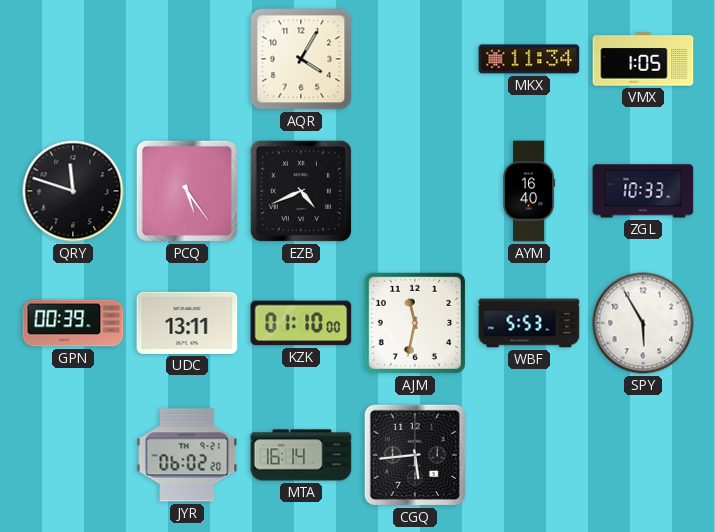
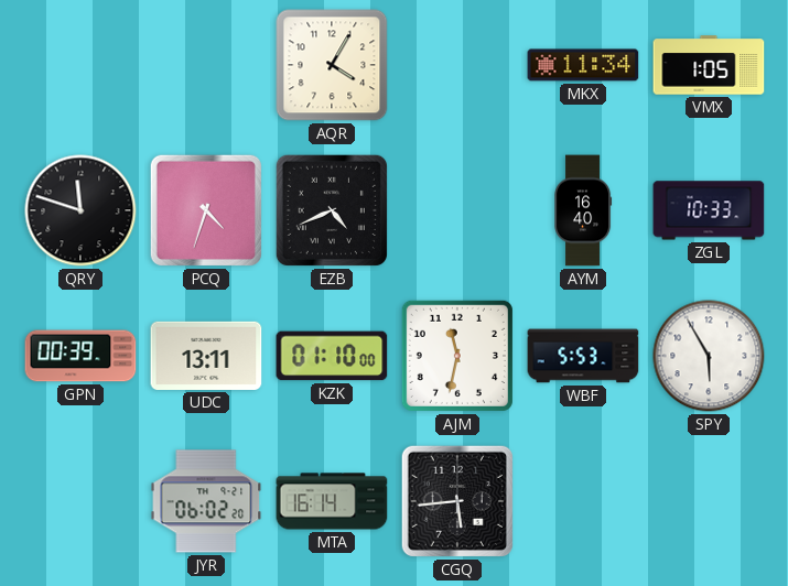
PCQ: 5:24 -> 4:33 (206, 210)
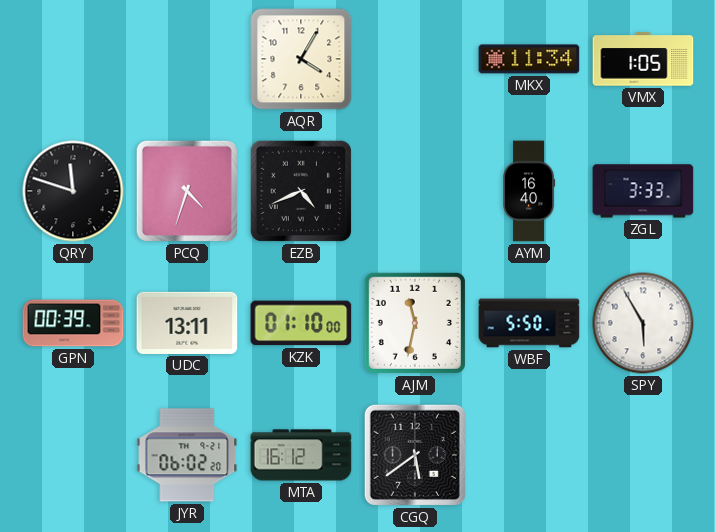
ZGL: 10:33 -> 3:33 (643, 191)
WBF: 5:53 -> 5:50 (529, 323)
MTA: 16:14 -> 16:12 (301, 455)
CGQ: 5:44 -> 5:39 (415, 455)
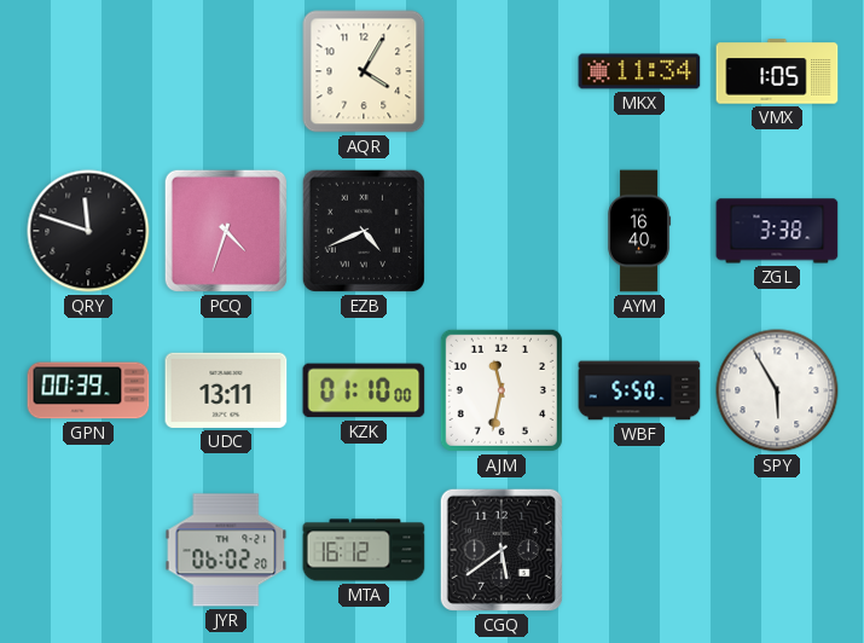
ZGL: 3:33 -> 3:38 (777, 231)
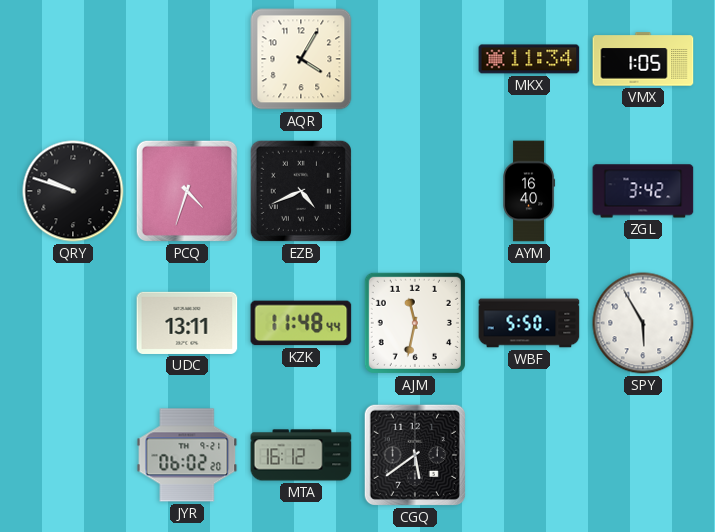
QRY: 11:48 -> 9:48 (73, 191)
ZGL: 3:38 -> 3:42 (643, 191)
GPN: 00:39 -> none (88, 390)
KZK: 01:10 -> 11:48 (301, 323)
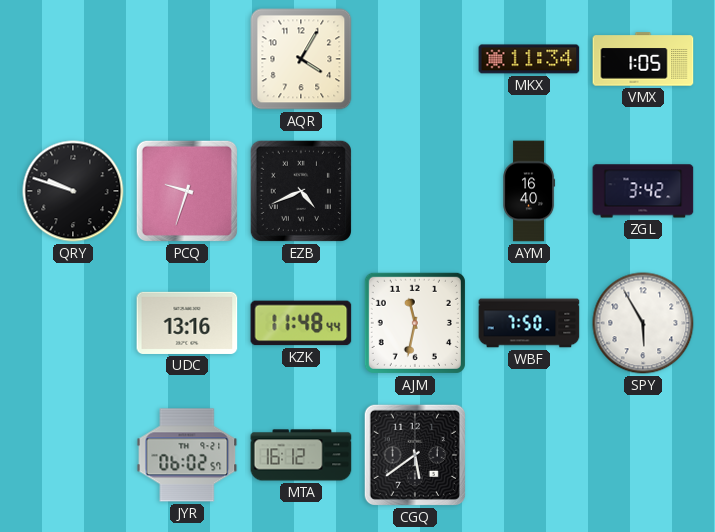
PCQ: 4:33 -> 9:33 (187, 191)
UDC: 13:11 -> 13:16 (187, 323)
WBF: 5:50 -> 7:50 (529, 323)
JYR: 06:02:20 -> 06:02:57 (187, 455)
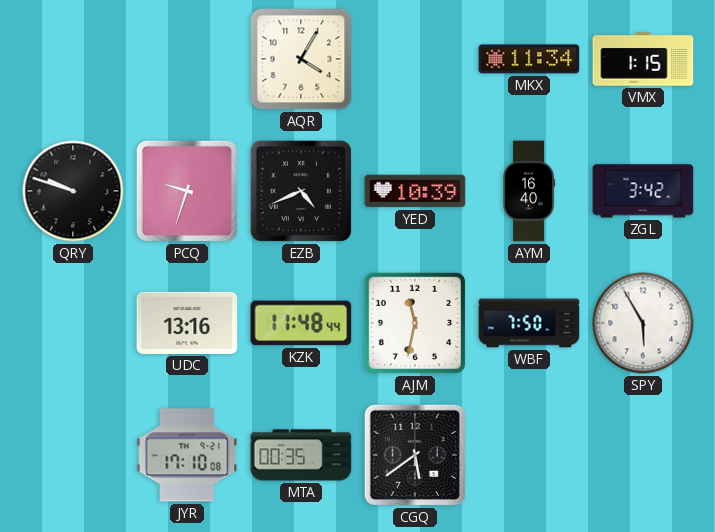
VMX: 1:05 -> 1:15 (643, 59)
YED: none -> 10:39 (415, 191)
JYR: 06:02 -> 17:10 (187, 455)
MTA: 16:12 -> 00:35 (301, 455)
